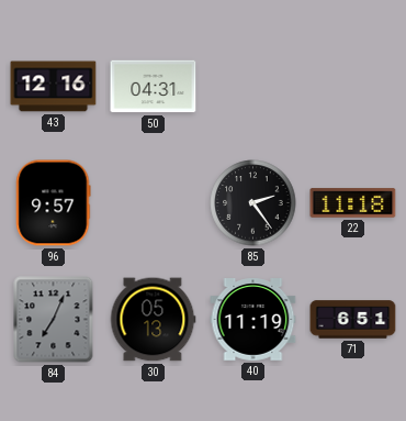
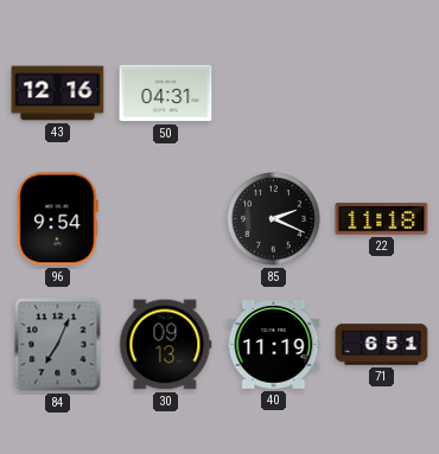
96: 9:57 -> 9:54 (58, 219)
85: 2:24 -> 2:19 (274, 219)
30: 05:13 -> 09:13 (165, 345)
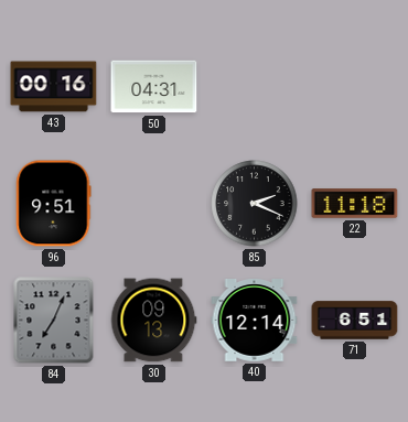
43: 12:16 -> 00:16 (54, 87)
96: 9:54 -> 9:51 (54, 204)
40: 11:19 -> 12:14 (255, 321)
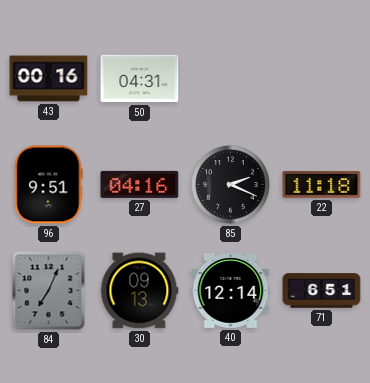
27: none -> 04:16 (140, 184)
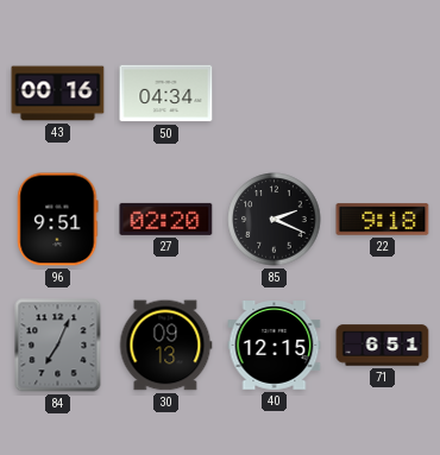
50: 04:31 -> 04:34 (166, 94)
27: 04:16 -> 02:20 (166, 219)
22: 11:18 -> 9:18 (383, 220)
40: 12:14 -> 12:15 (275, 346)
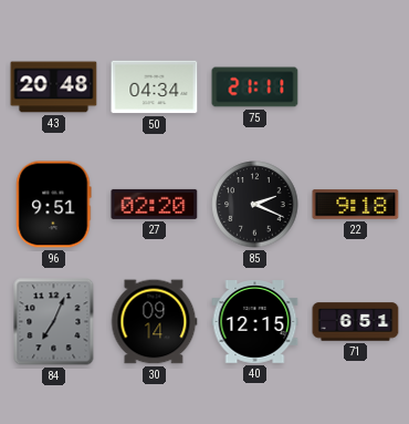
43: 00:16 -> 20:48 (54, 87)
75: none -> 21:11 (255, 87)
30: 09:13 -> 09:14 (154, 322)
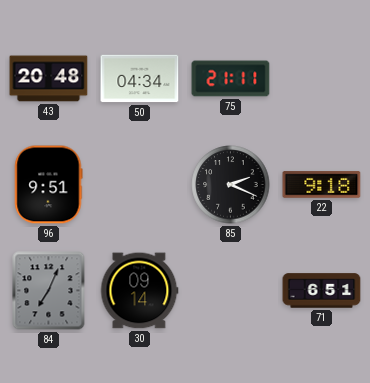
27: 02:20 -> none (155, 204)
40: 12:15 -> none (255, 322)
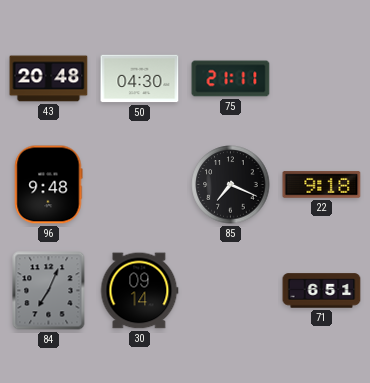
50: 04:34 -> 04:30 (140, 79)
96: 9:51 -> 9:48 (49, 185)
85: 2:19 -> 7:19 (231, 185)
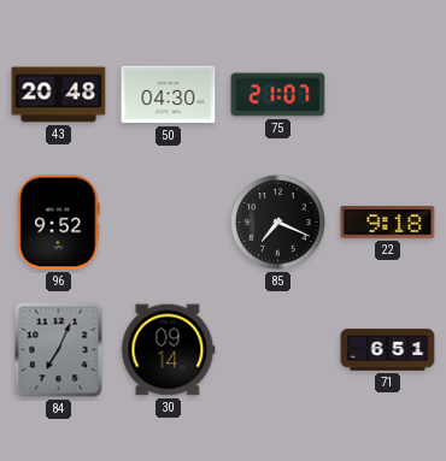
75: 21:11 -> 21:07 (278, 95)
96: 9:48 -> 9:52 (59, 223)
